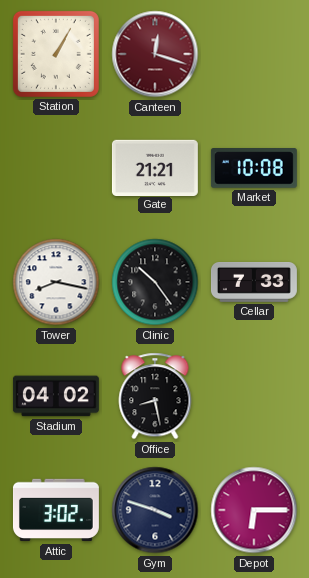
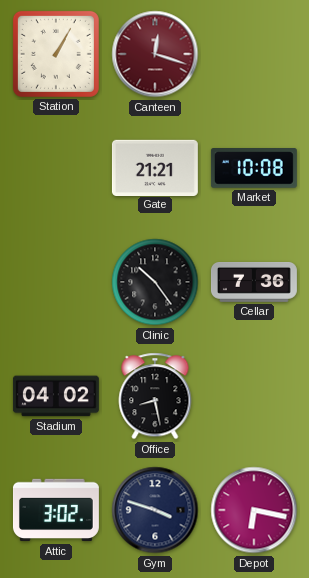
Tower: 8:17 -> none (56, 282)
Cellar: 7:33 -> 7:36 (254, 283)
Depot: 6:15 -> 6:17 (254, 510)
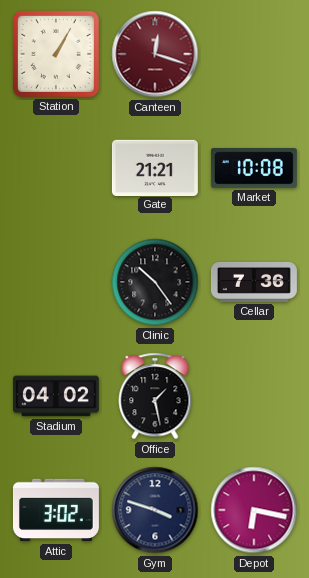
Office: 8:28 -> 1:28 (155, 396)
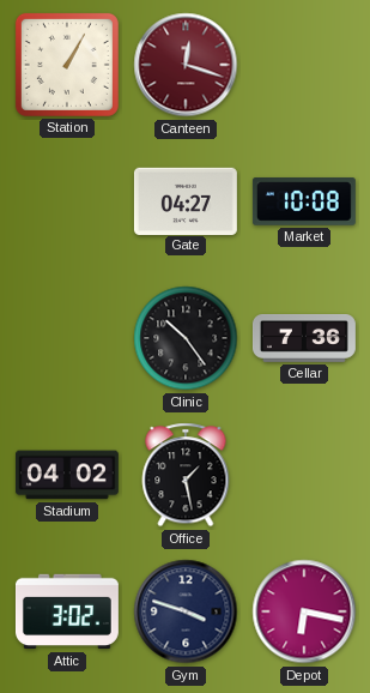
Gate: 21:21 -> 04:27 (186, 200)
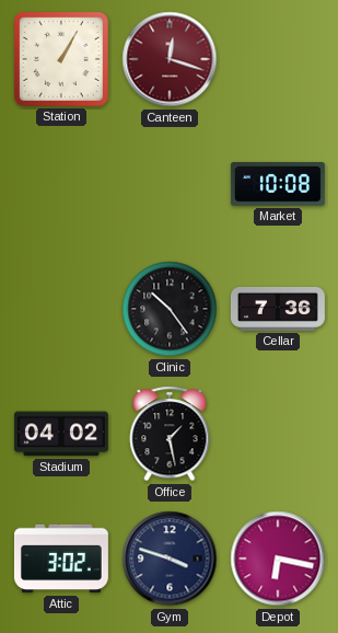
Gate: 04:27 -> none (186, 200)
